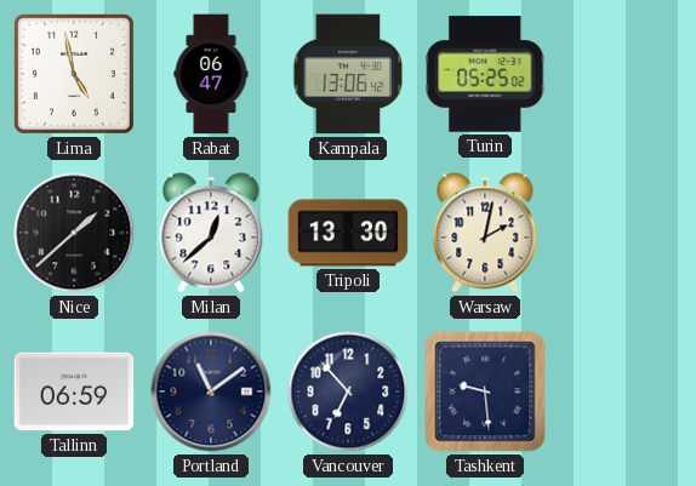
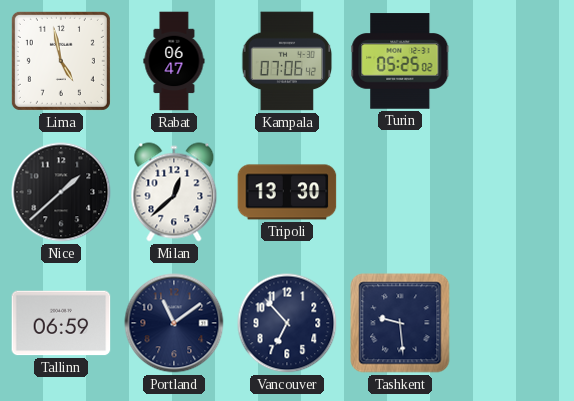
Kampala: 13:06 -> 07:06 (287, 61)
Warsaw: 2:02 -> none (485, 233)
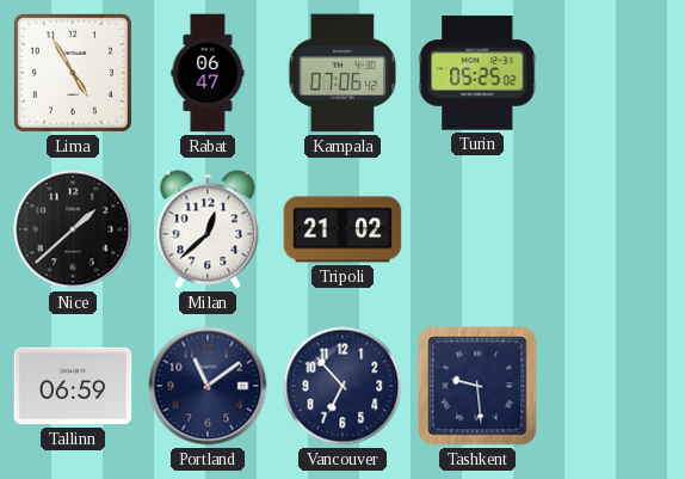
Lima: 4:58 -> 4:55 (73, 73)
Tripoli: 13:30 -> 21:02 (342, 229)
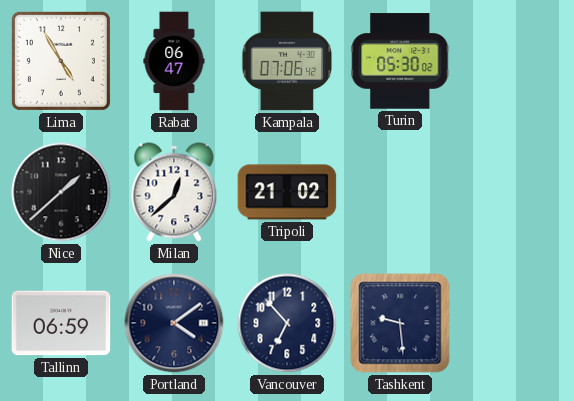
Turin: 05:25 -> 05:30 (400, 61)
Portland: 11:09 -> 4:09 (174, 323)
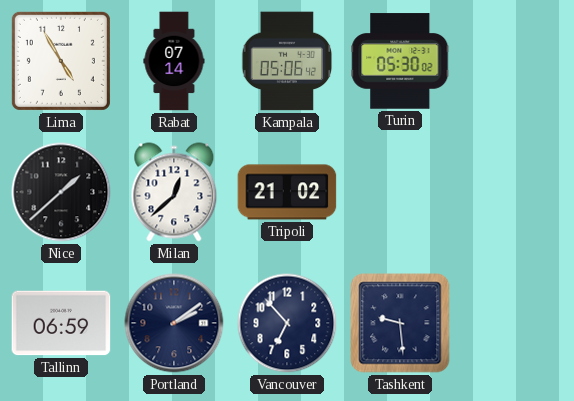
Rabat: 06:47 -> 07:14 (174, 61)
Kampala: 07:06 -> 05:06 (287, 61)
Portland: 4:09 -> 2:09 (174, 323)
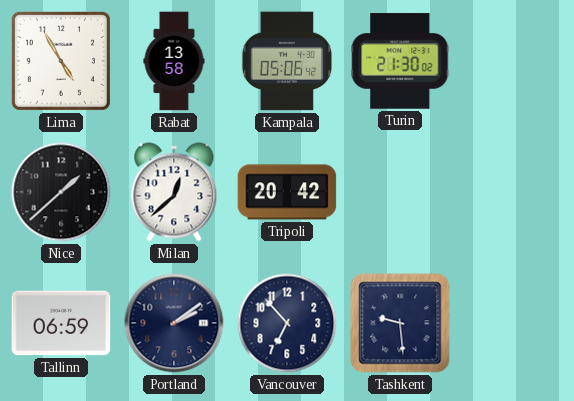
Rabat: 07:14 -> 13:58 (174, 61)
Turin: 05:30 -> 21:30 (400, 61)
Tripoli: 21:02 -> 20:42 (287, 192)
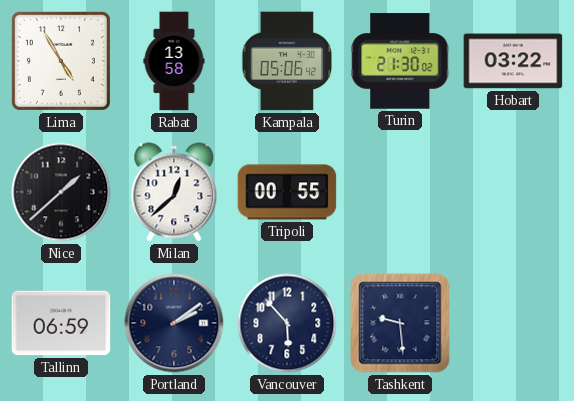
Hobart: none -> 03:22 (513, 61)
Tripoli: 20:42 -> 00:55 (287, 192)
Vancouver: 6:53 -> 5:53 (287, 323)
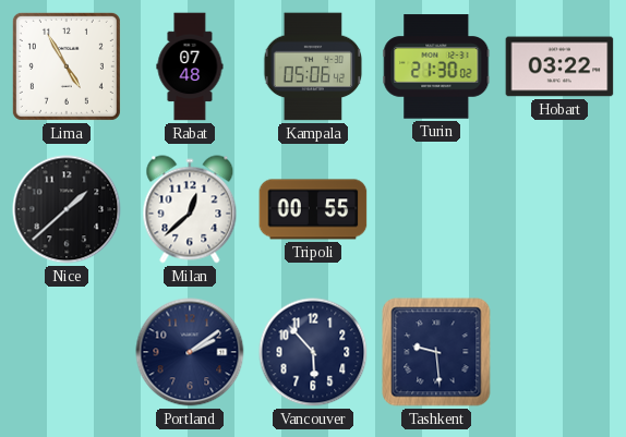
Rabat: 13:58 -> 07:48 (190, 66)
Tallinn: 06:59 -> none (61, 323)
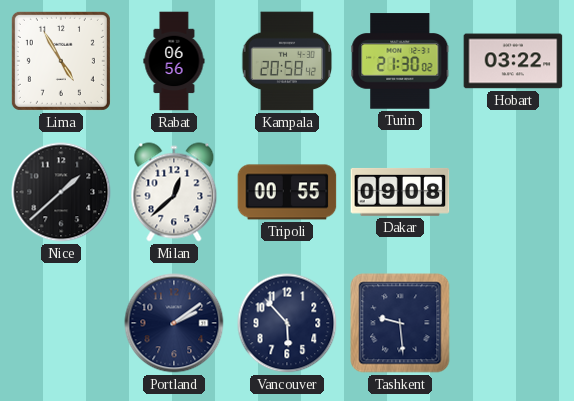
Rabat: 07:48 -> 06:56 (174, 61)
Kampala: 05:06 -> 20:58 (287, 61)
Dakar: none -> 09:08 (400, 192)
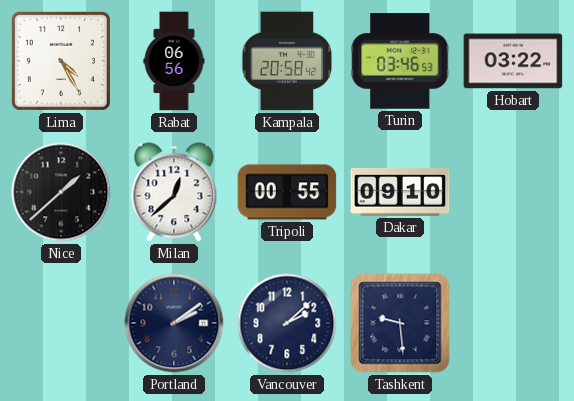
Lima: 4:55 -> 4:25 (61, 61)
Turin: 21:30 -> 03:46 (400, 61)
Dakar: 09:08 -> 09:10 (400, 192)
Vancouver: 5:53 -> 2:08 (287, 323)
